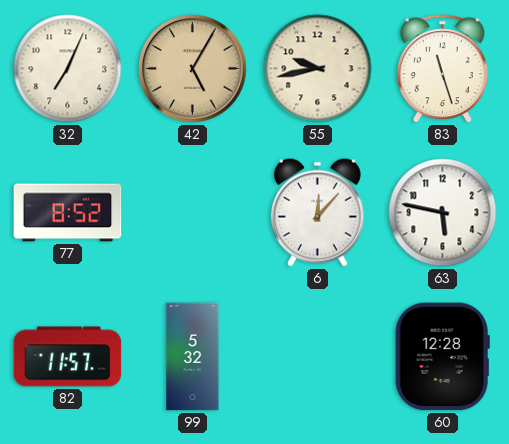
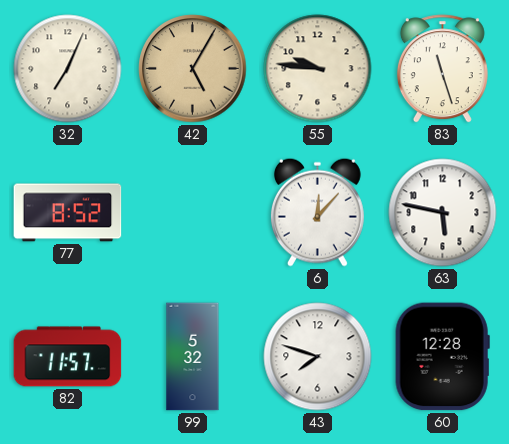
55: 9:43 -> 9:46 (318, 69)
43: none -> 7:48 (318, 357)
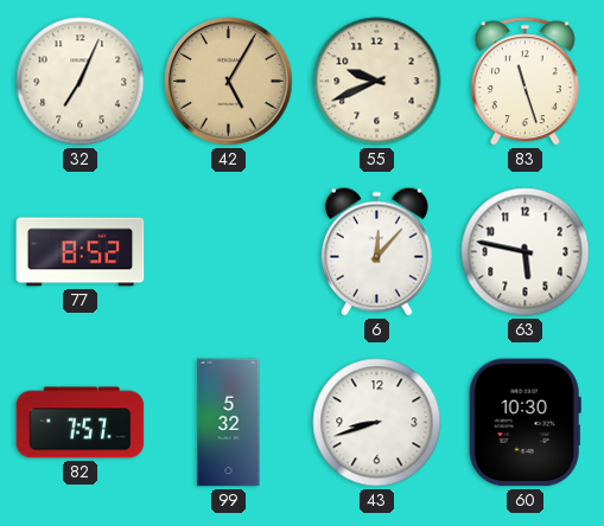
55: 9:46 -> 9:41 (377, 82)
82: 11:57 -> 7:57 (81, 423)
43: 7:48 -> 8:42 (377, 423)
60: 12:28 -> 10:30 (524, 423)
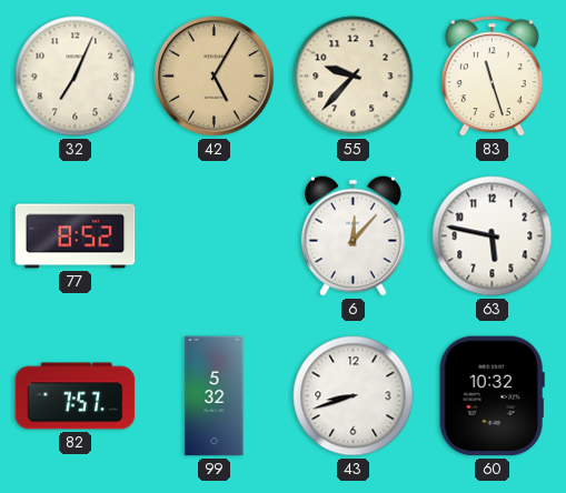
55: 9:41 -> 9:37 (354, 77)
60: 10:30 -> 10:32 (491, 396)
